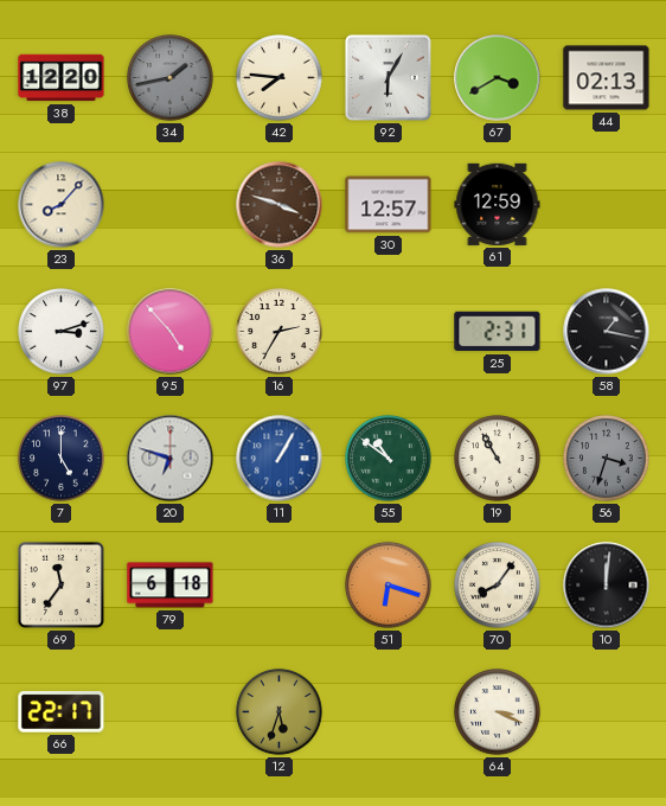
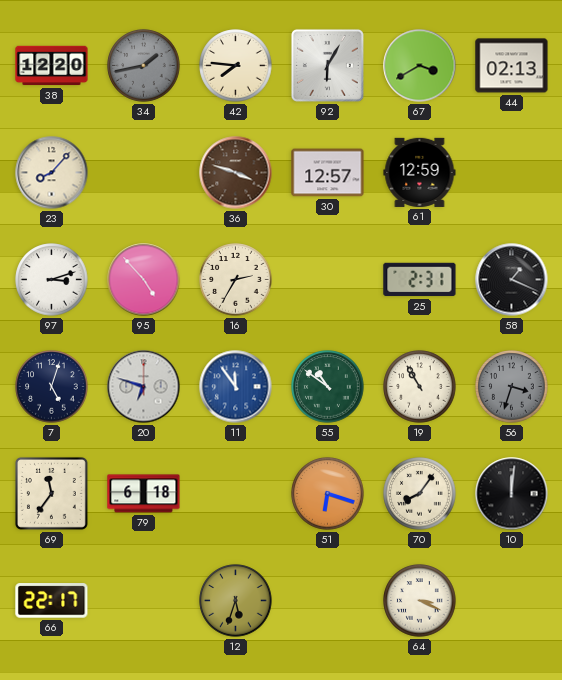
58: 1:17 -> 1:19 (512, 280)
7: 5:00 -> 5:03 (52, 387)
11: 1:05 -> 11:54 (236, 387)
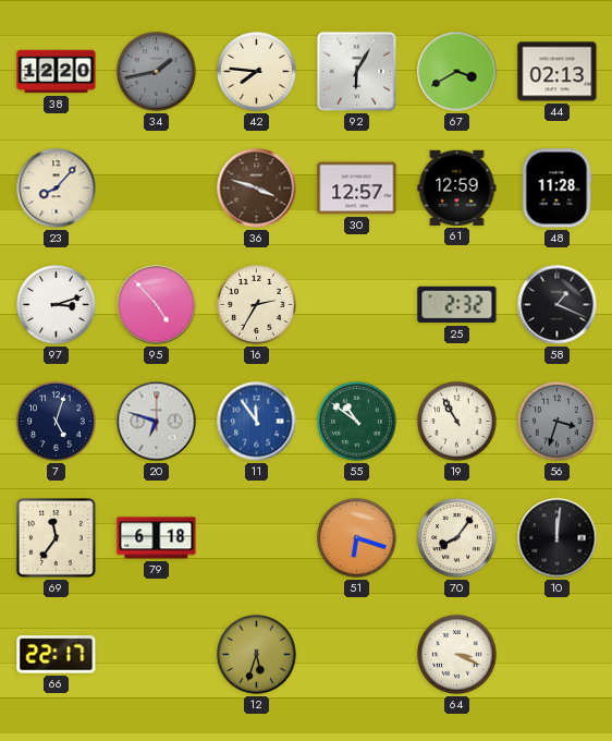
48: none -> 11:28 (556, 189)
25: 2:31 -> 2:32 (457, 305)
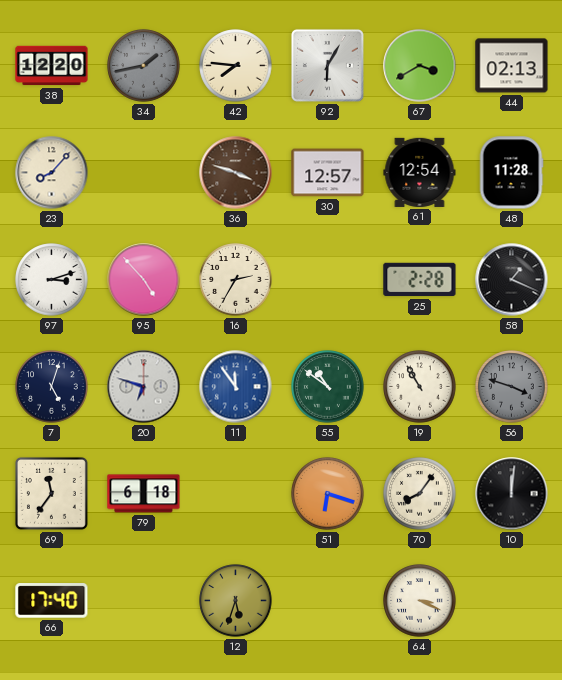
61: 12:59 -> 12:54 (420, 172)
25: 2:32 -> 2:28 (420, 280)
56: 3:33 -> 3:48 (512, 387)
66: 22:17 -> 17:40 (52, 601)
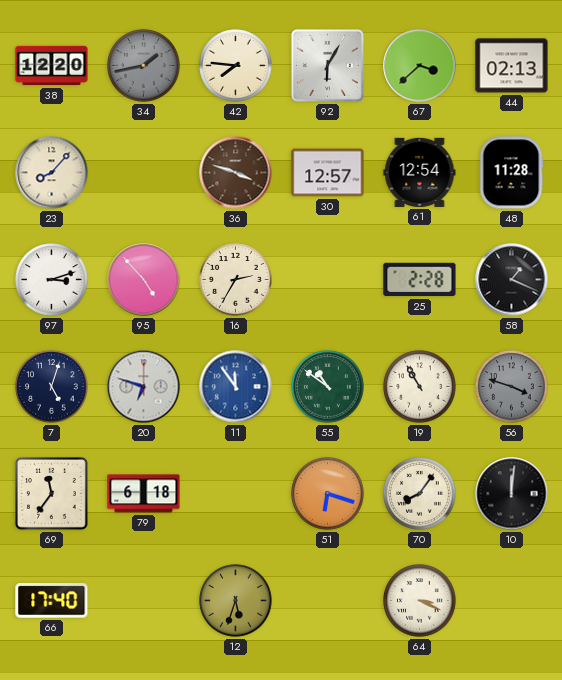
67: 3:40 -> 3:38 (420, 66)
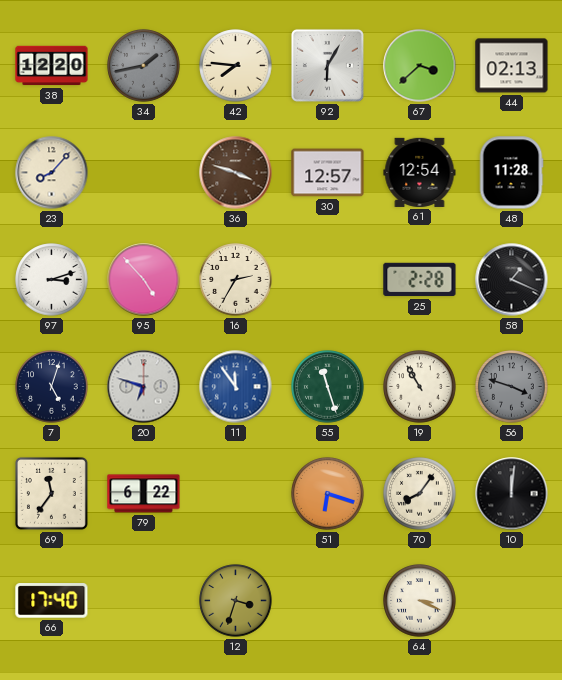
55: 10:51 -> 11:27 (328, 387)
79: 6:18 -> 6:22 (144, 494)
12: 5:33 -> 3:33 (236, 601)
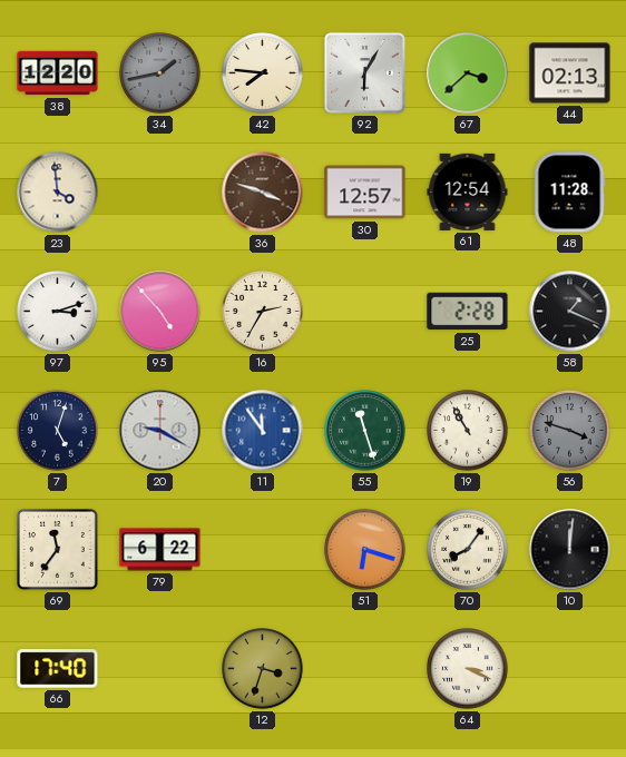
23: 8:07 -> 3:59 (58, 193)
20: 6:48 -> 9:20 (160, 431)
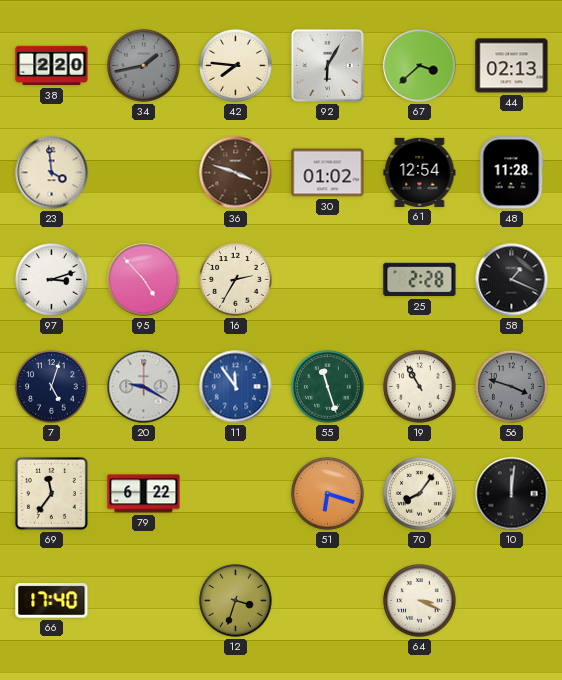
38: 12:20 -> 2:20 (52, 66)
30: 12:57 -> 01:02 (328, 173)
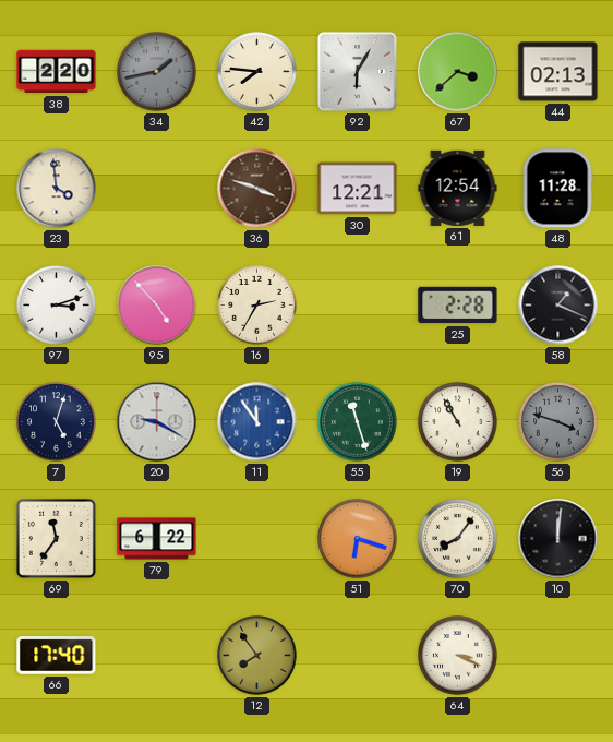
30: 01:02 -> 12:21 (358, 189)
12: 3:33 -> 7:54 (257, 656)
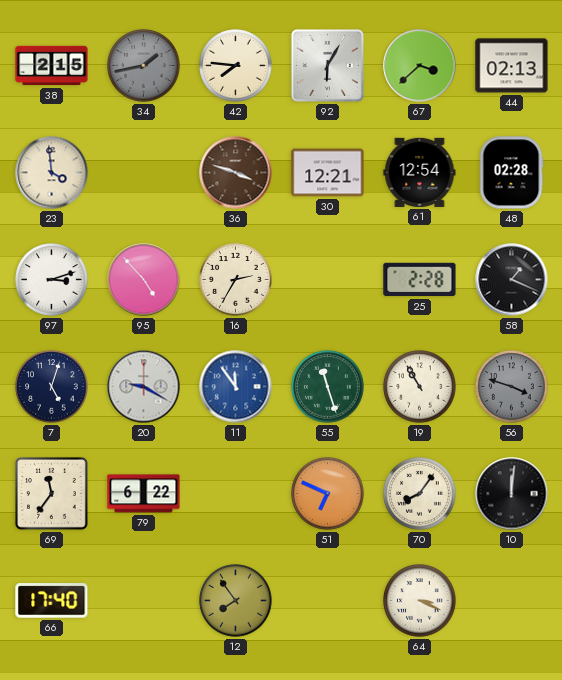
38: 2:20 -> 2:15 (52, 66)
48: 11:28 -> 02:28 (511, 173)
51: 6:18 -> 6:49 (328, 494)
